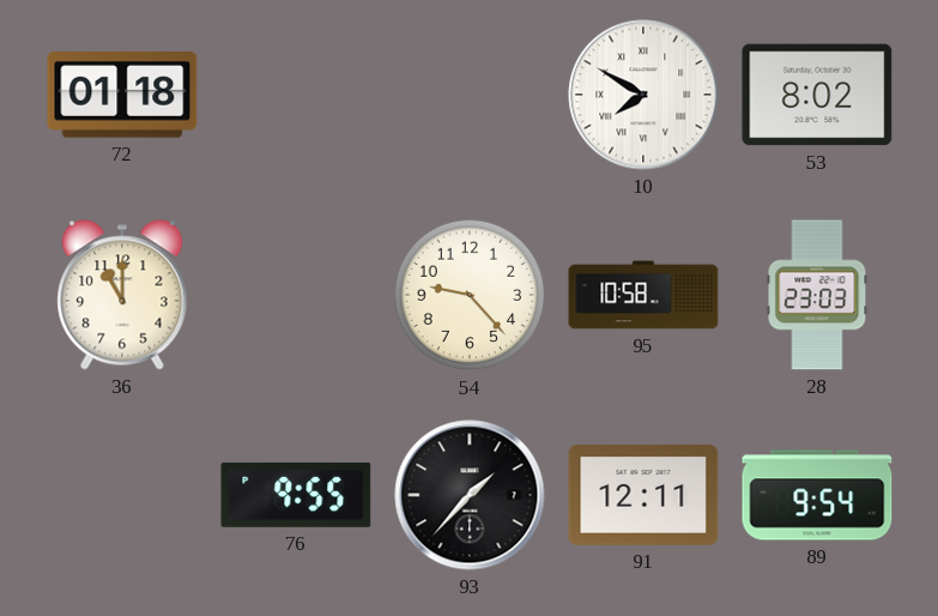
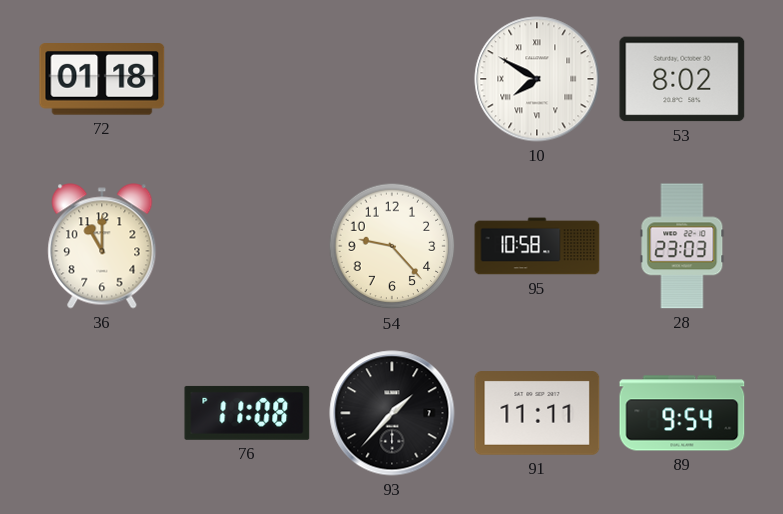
76: 9:55 -> 11:08 (247, 413)
91: 12:11 -> 11:11 (537, 414)
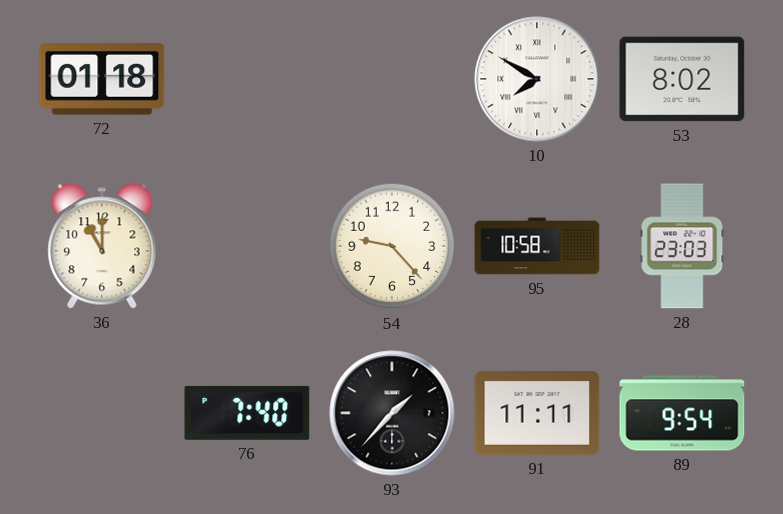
76: 11:08 -> 7:40 (247, 413)
